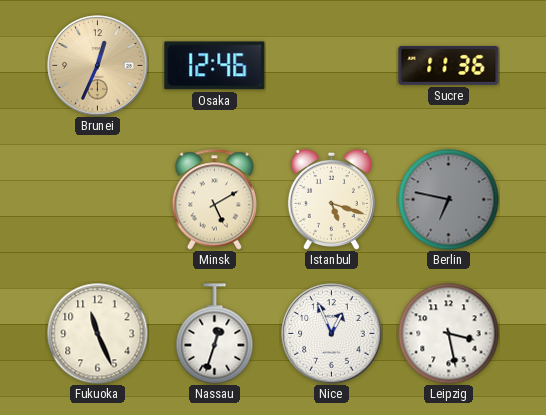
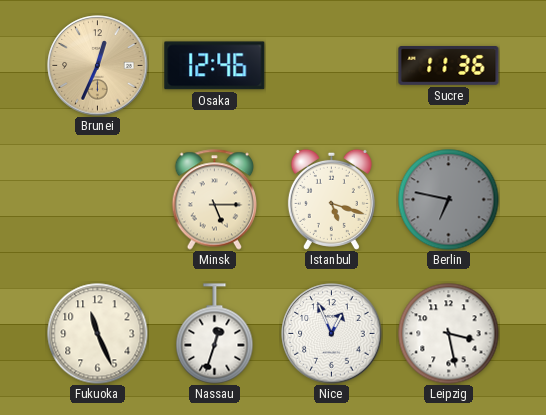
Minsk: 5:10 -> 5:15 (215, 200)
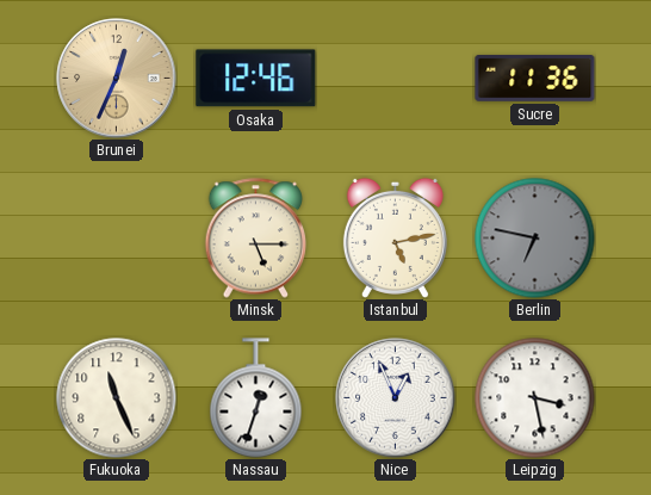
Istanbul: 5:18 -> 5:13 (395, 237)
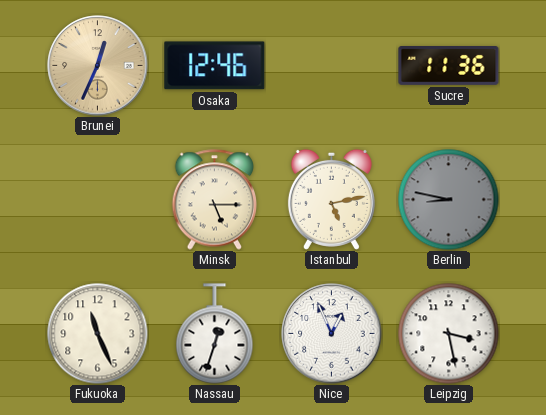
Berlin: 6:47 -> 8:47 (449, 200)
